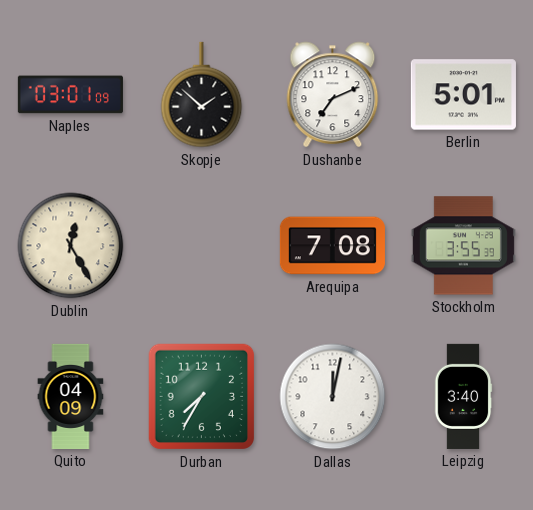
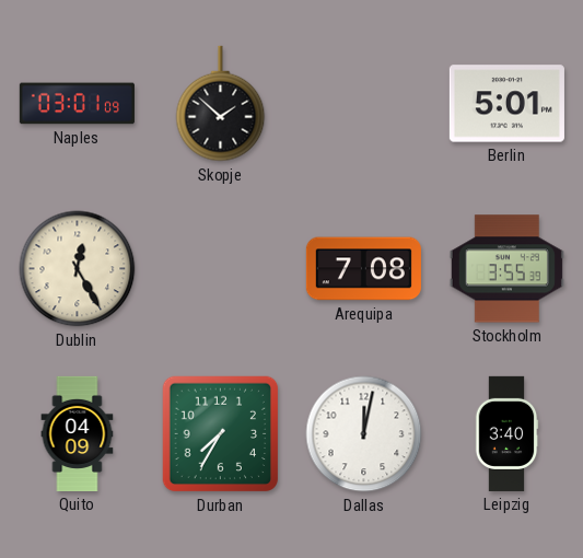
Dushanbe: 7:11 -> none (333, 95)
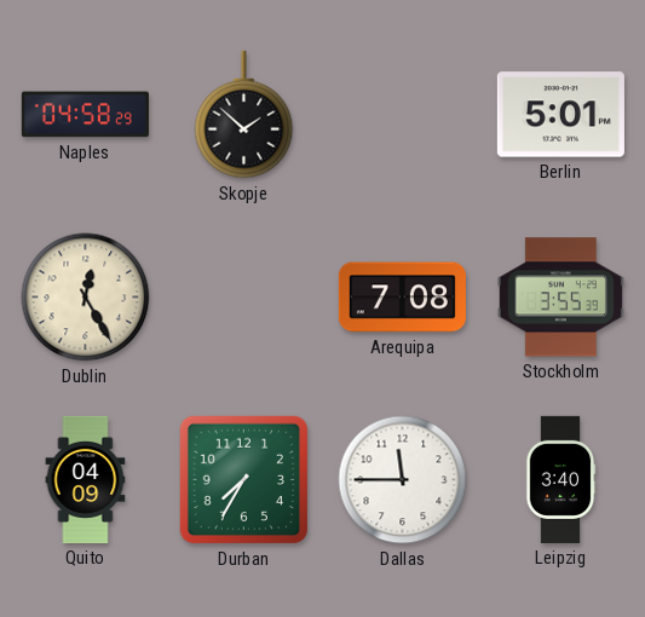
Naples: 03:01 -> 04:58 (85, 115)
Dallas: 12:02 -> 11:45 (403, 480)
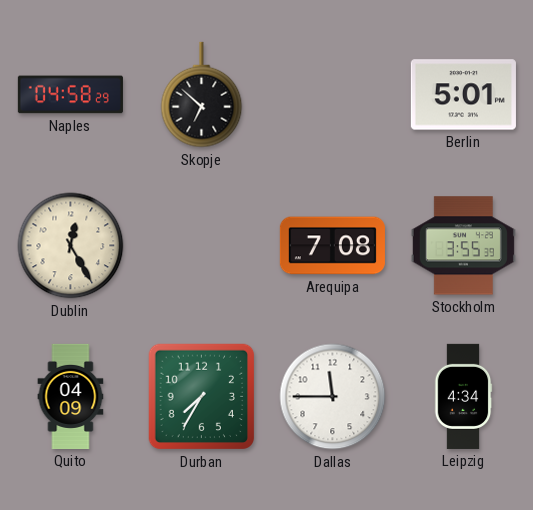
Skopje: 1:52 -> 6:52 (202, 95)
Leipzig: 3:40 -> 4:34 (463, 396)
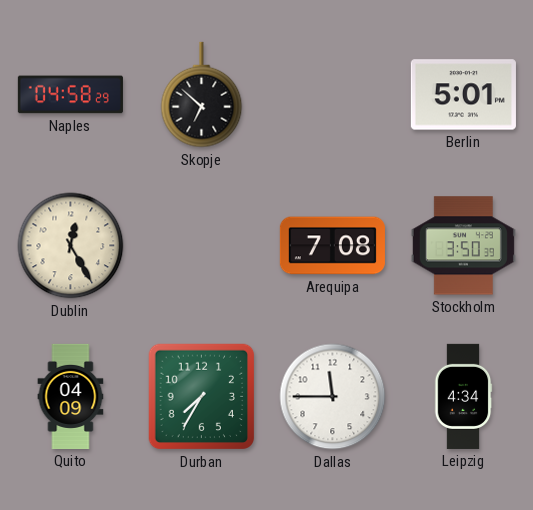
Stockholm: 3:55 -> 3:50 (463, 246)
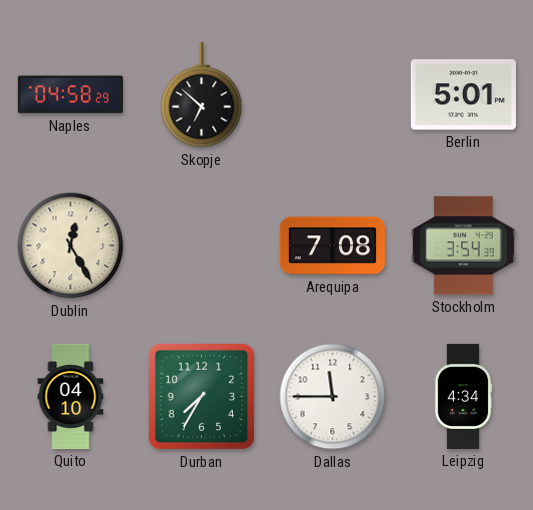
Stockholm: 3:50 -> 3:54 (463, 246)
Quito: 04:09 -> 04:10 (71, 396)
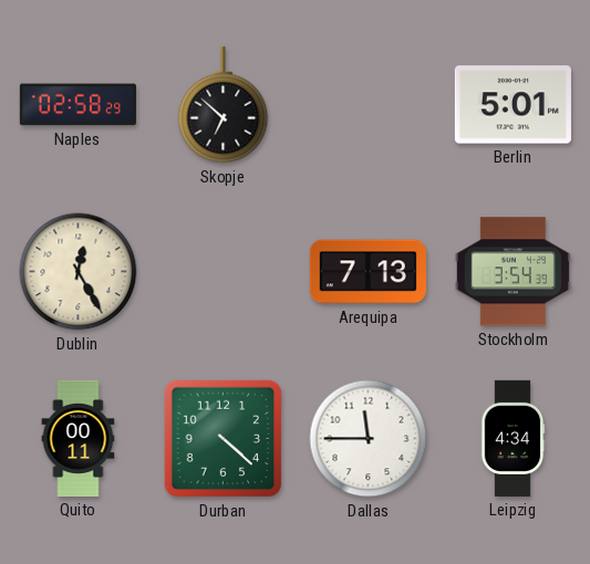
Naples: 04:58 -> 02:58 (77, 105)
Arequipa: 7:08 -> 7:13 (368, 272)
Quito: 04:10 -> 00:11 (79, 438)
Durban: 7:35 -> 4:22 (224, 439)
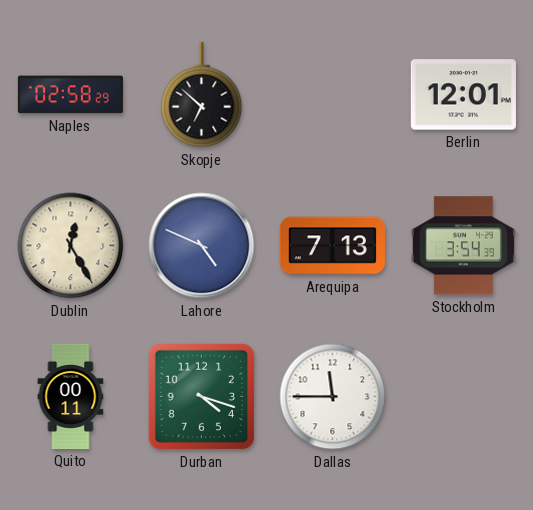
Berlin: 5:01 -> 12:01 (463, 95)
Lahore: none -> 4:49 (202, 246)
Durban: 4:22 -> 4:18 (202, 397)
Leipzig: 4:34 -> none (513, 438)
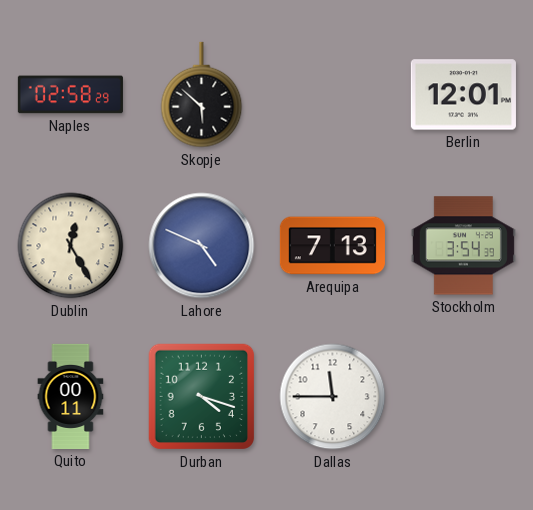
Skopje: 6:52 -> 5:52 (202, 95)
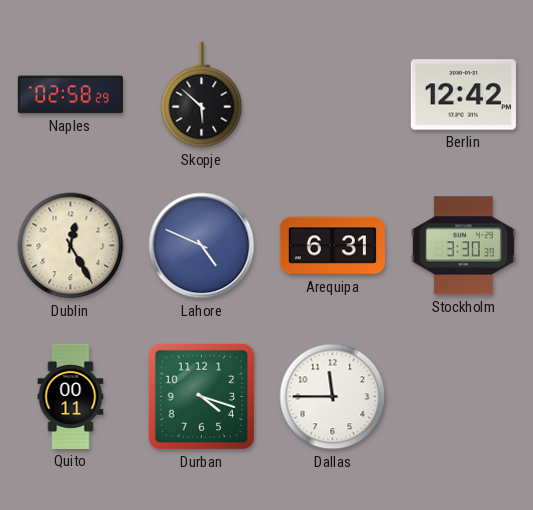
Berlin: 12:01 -> 12:42 (463, 95)
Arequipa: 7:13 -> 6:31 (332, 246)
Stockholm: 3:54 -> 3:30 (463, 246)
